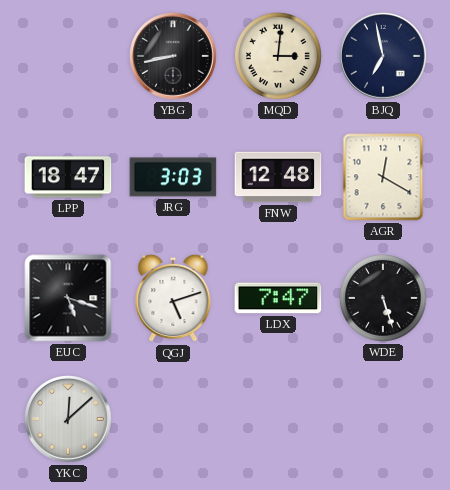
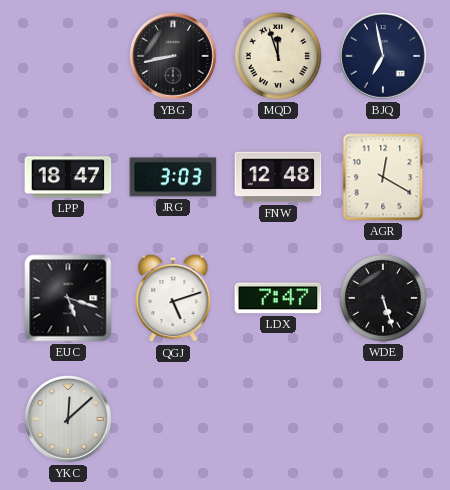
MQD: 3:01 -> 11:57 (278, 56)
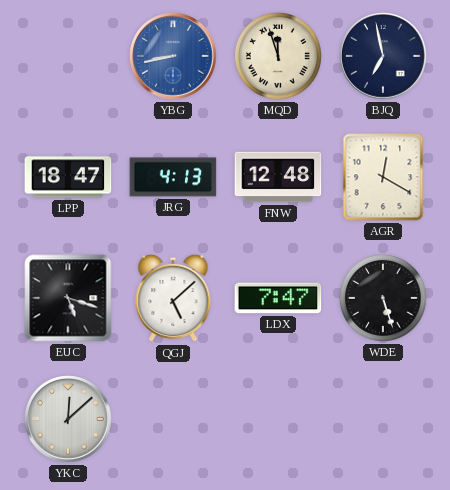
YBG dial: black -> blue (174, 57)
JRG: 3:03 -> 4:13 (173, 177)
QGJ: 5:12 -> 5:08 (173, 298)
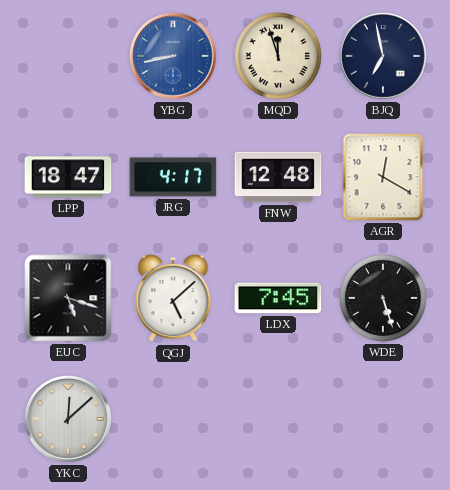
JRG: 4:13 -> 4:17 (173, 177)
LDX: 7:47 -> 7:45 (278, 298)
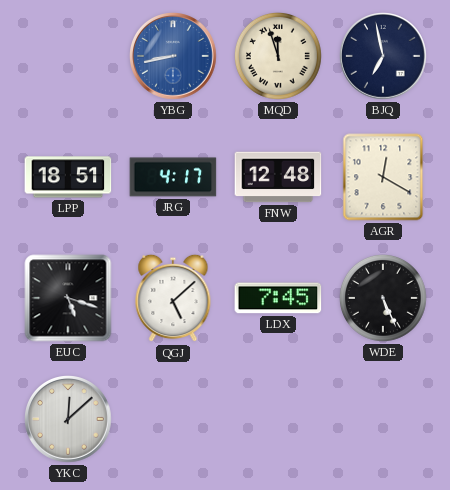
LPP: 18:47 -> 18:51 (68, 177)
WDE: 5:27 -> 5:26 (383, 298)
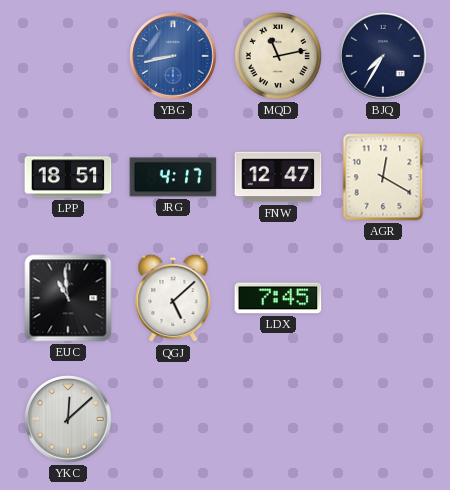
MQD: 11:57 -> 11:13 (278, 56)
BJQ: 6:58 -> 7:35 (384, 57)
FNW: 12:48 -> 12:47 (278, 177)
EUC: 5:18 -> 10:59 (68, 298)
WDE: 5:26 -> none (383, 298)
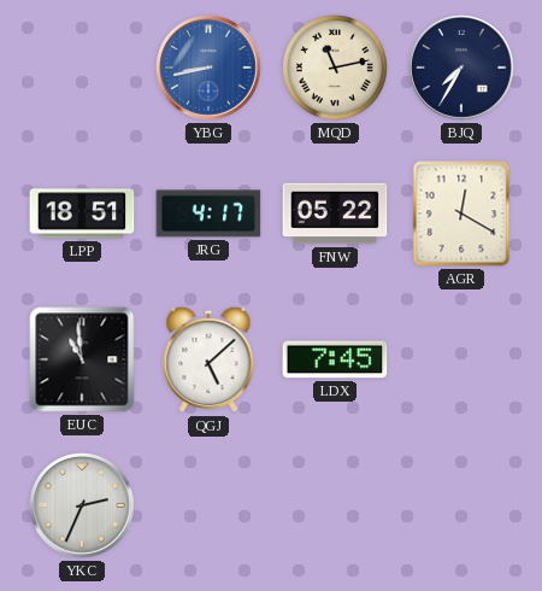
FNW: 12:47 -> 05:22 (335, 213)
YKC: 12:08 -> 2:34 (83, 507)
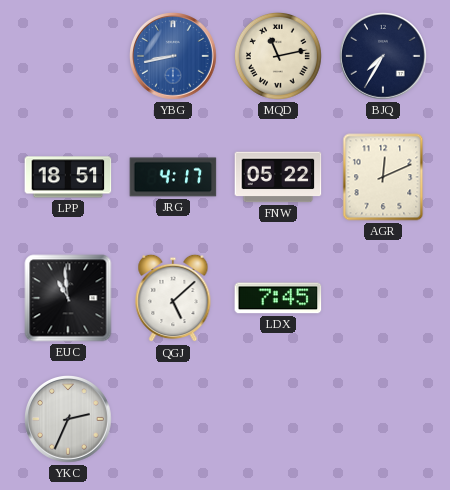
AGR: 12:20 -> 12:11 (383, 177)
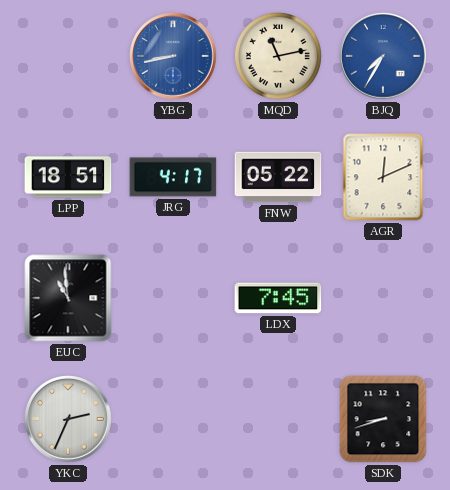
BJQ dial: navy -> blue (384, 57)
QGJ: 5:08 -> none (173, 298)
SDK: none -> 8:42 (383, 419)
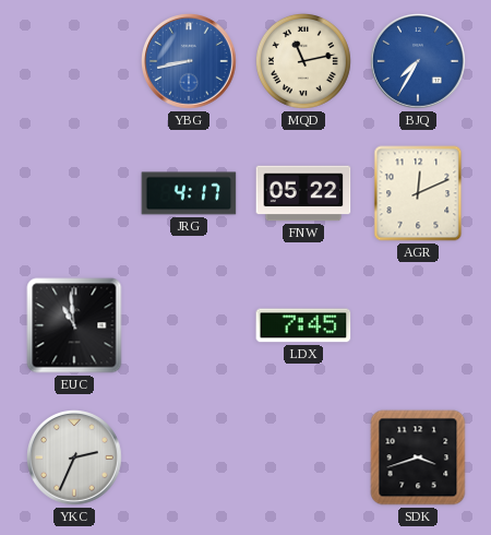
LPP: 18:51 -> none (68, 177)
SDK: 8:42 -> 3:42 (418, 457)
